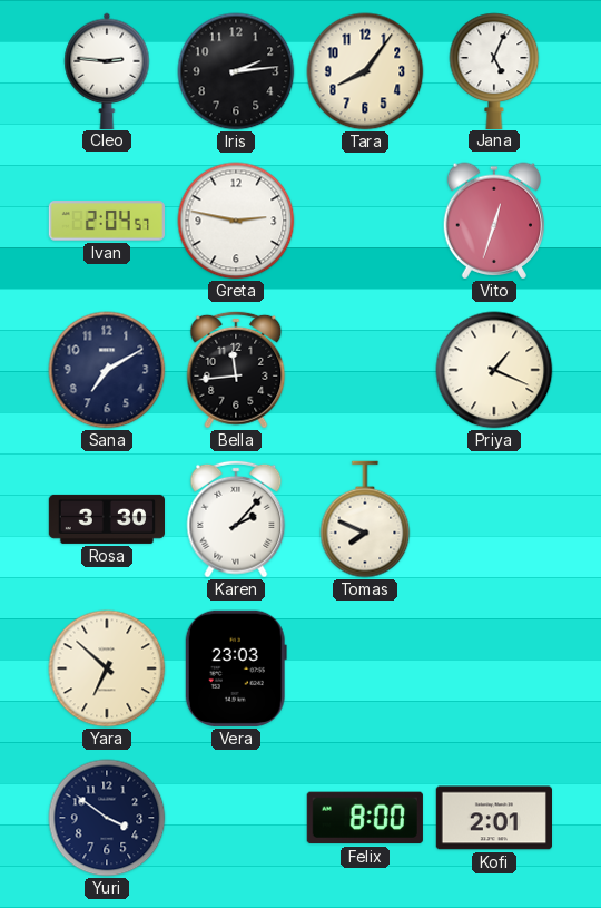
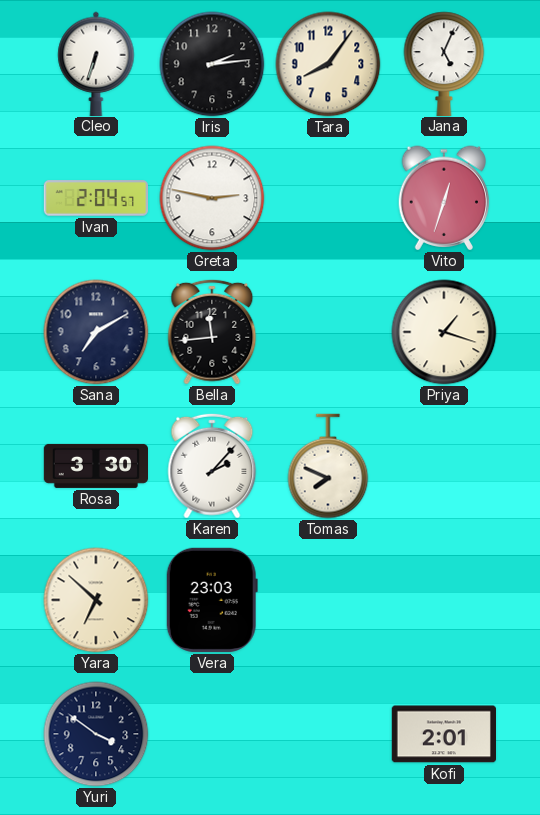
Cleo: 2:46 -> 6:33 (96, 63)
Priya: 1:19 -> 1:18 (444, 332)
Felix: 8:00 -> none (365, 818)
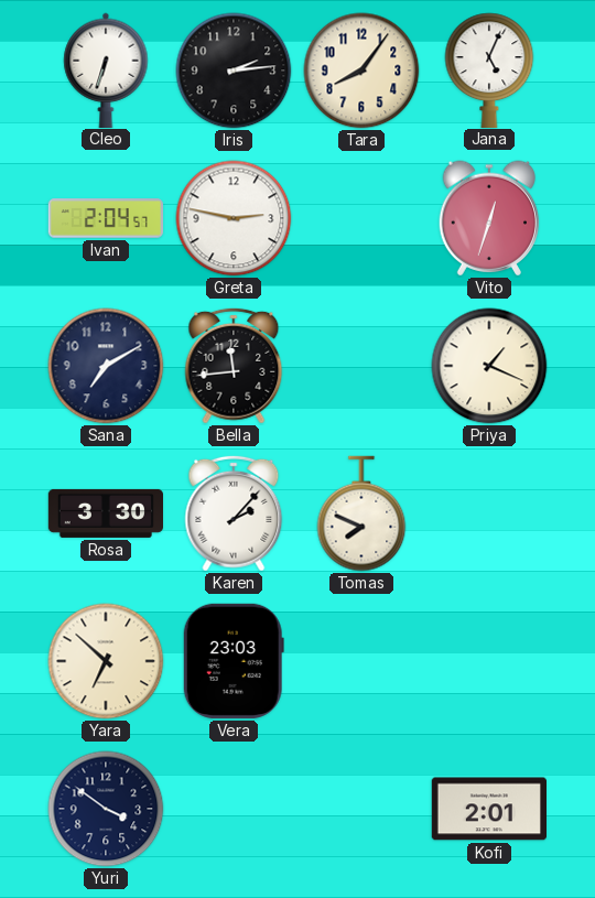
Priya: 1:18 -> 1:19 (489, 366)
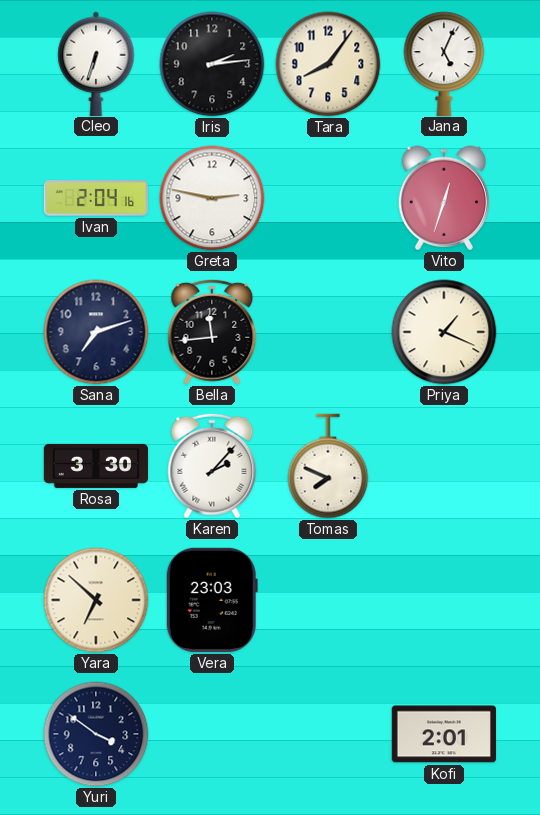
Ivan: 2:04:57 -> 2:04:16 (95, 198)
Sana: 7:10 -> 7:12 (96, 332)
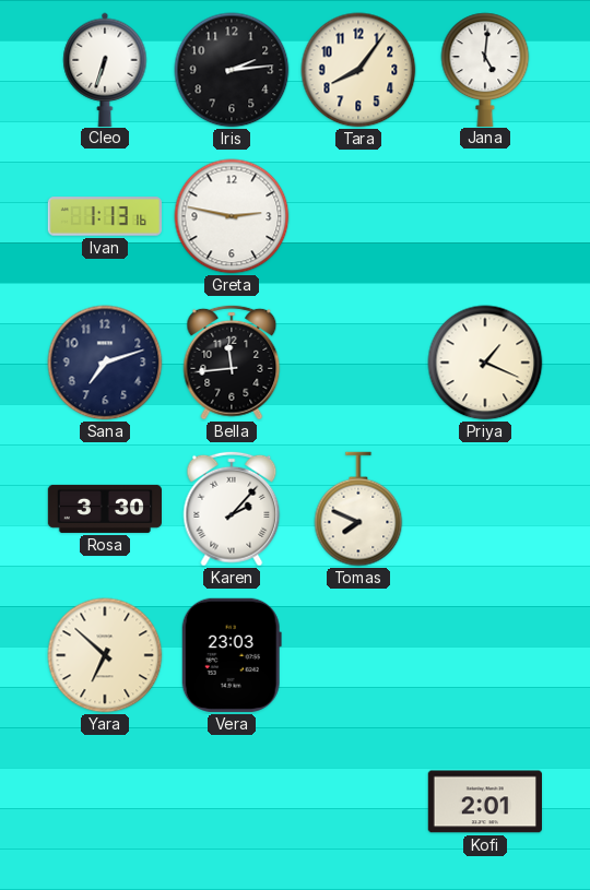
Jana: 5:04 -> 5:01 (485, 69)
Ivan: 2:04 -> 1:13 (104, 216)
Vito: 12:33 -> none (444, 198)
Yuri: 3:51 -> none (96, 734)
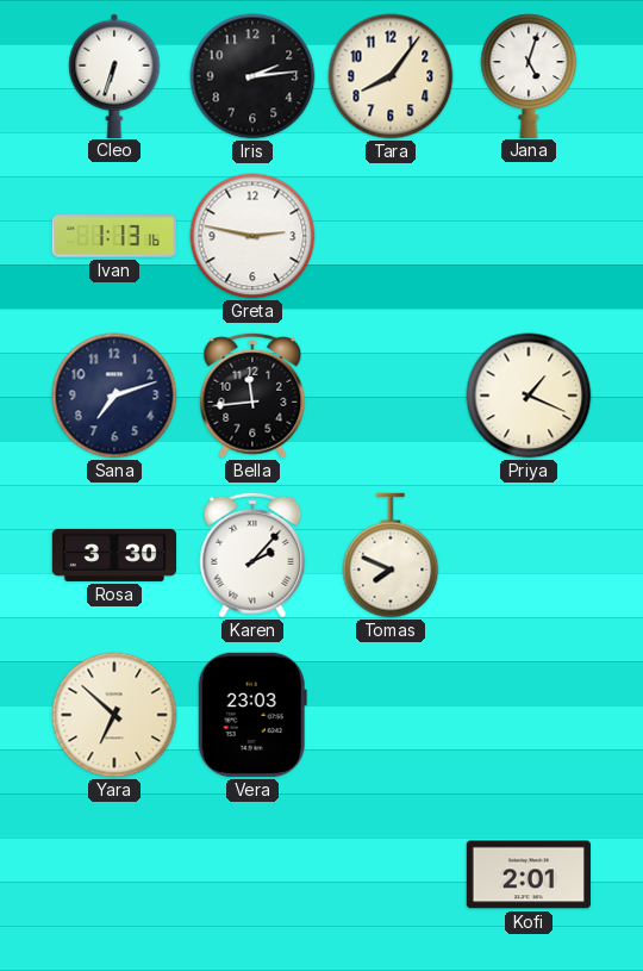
Jana: 5:01 -> 5:03 (529, 75)
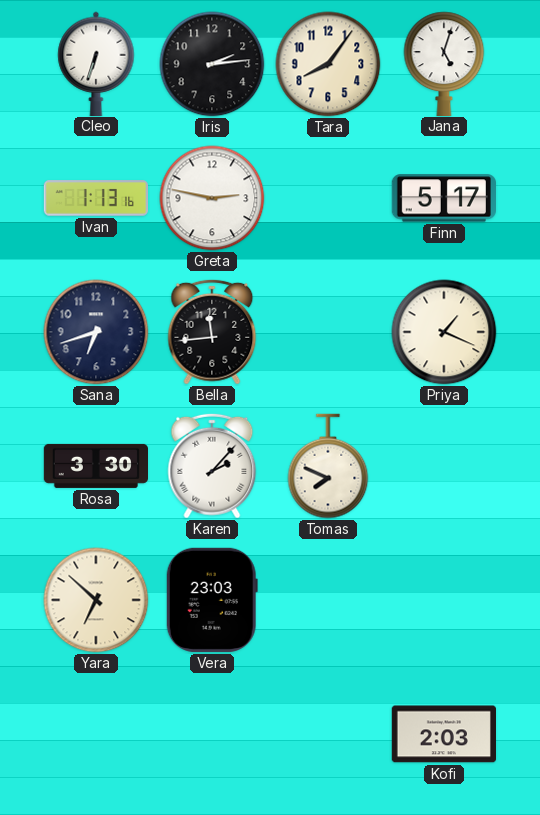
Finn: none -> 5:17 (443, 198)
Sana: 7:12 -> 6:42 (96, 332)
Kofi: 2:01 -> 2:03 (443, 734)
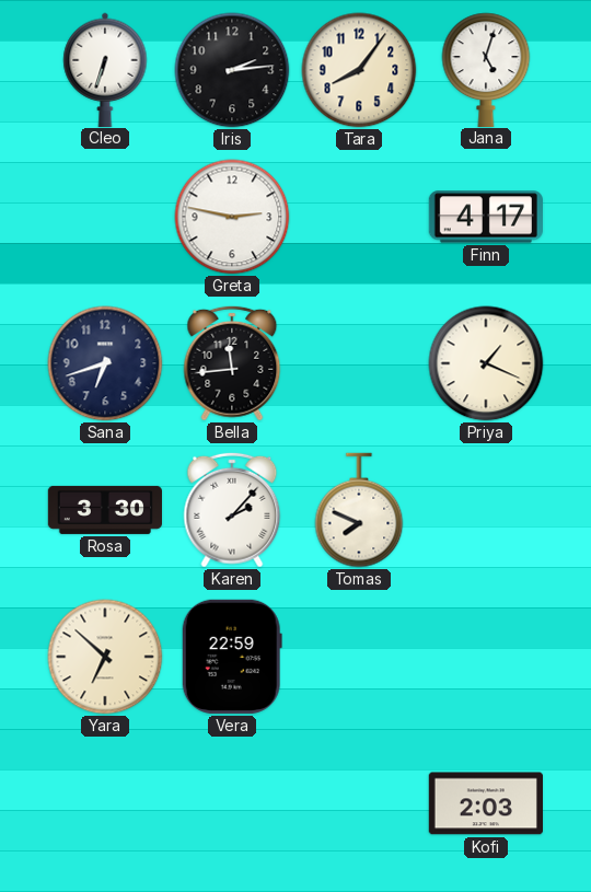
Ivan: 1:13 -> none (95, 198)
Finn: 5:17 -> 4:17 (485, 217)
Vera: 23:03 -> 22:59 (232, 657)
